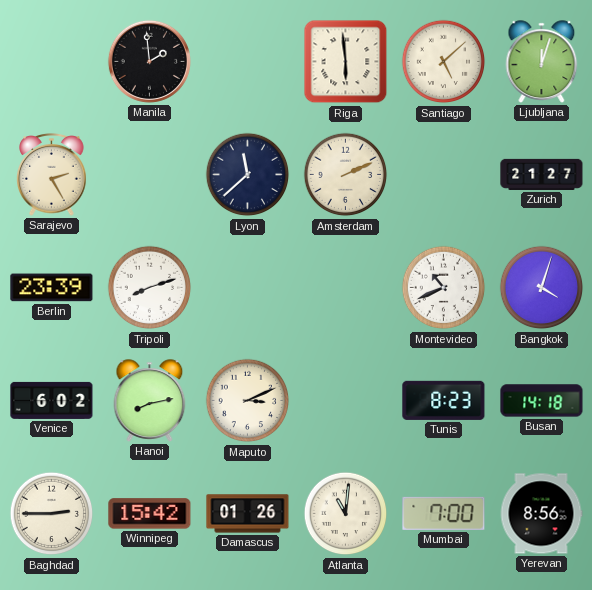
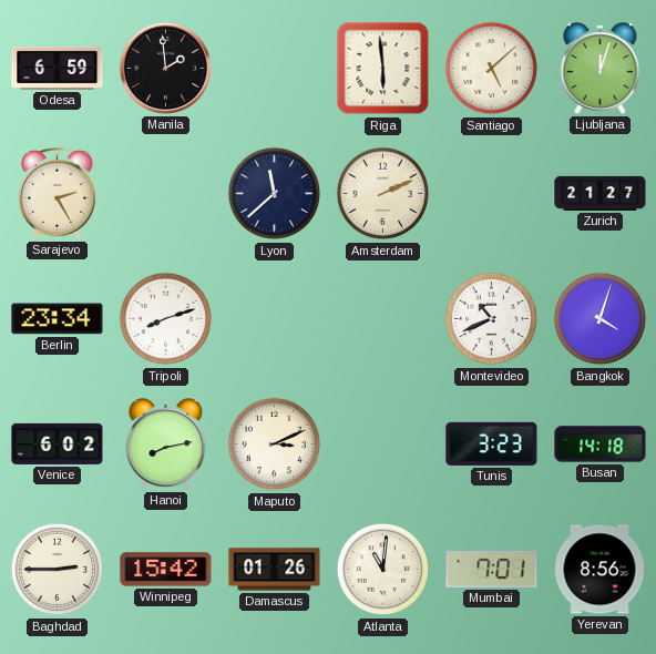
Odesa: none -> 6:59 (58, 68)
Berlin: 23:39 -> 23:34 (58, 319)
Tunis: 8:23 -> 3:23 (492, 443)
Mumbai: 7:00 -> 7:01 (492, 569)
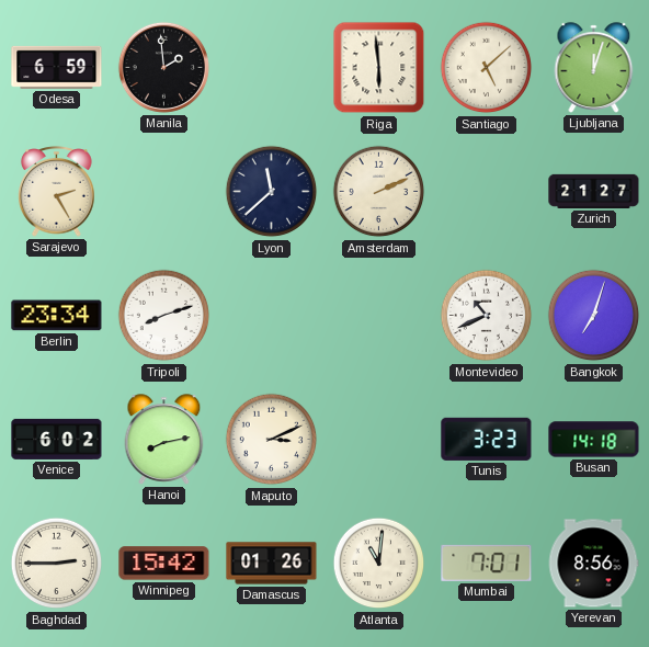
Bangkok: 4:03 -> 7:03 (594, 316)
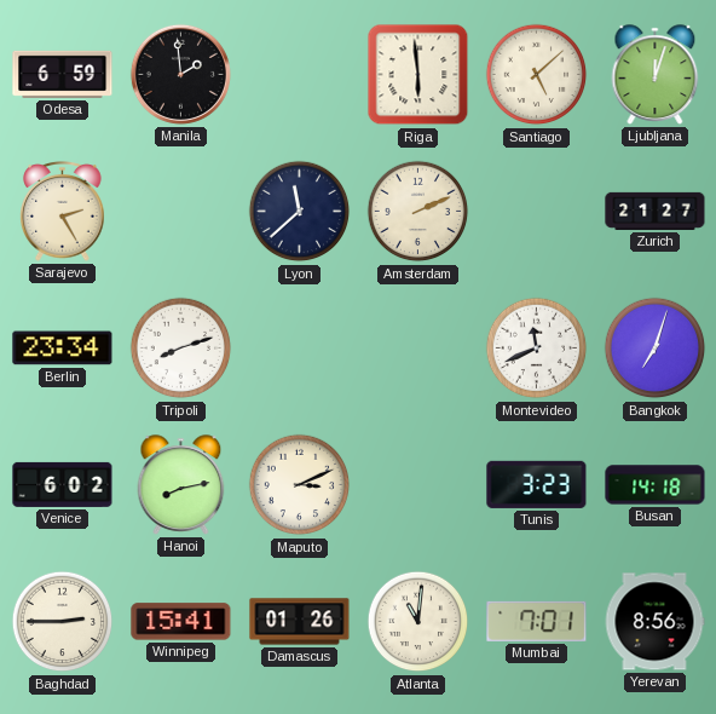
Montevideo: 10:41 -> 11:41 (537, 349)
Winnipeg: 15:42 -> 15:41 (181, 622)
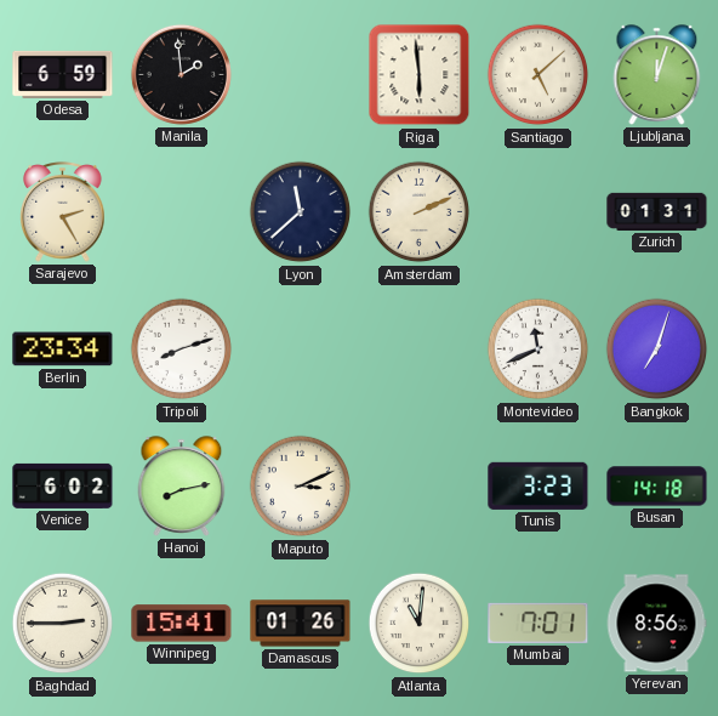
Zurich: 21:27 -> 01:31 (657, 211)
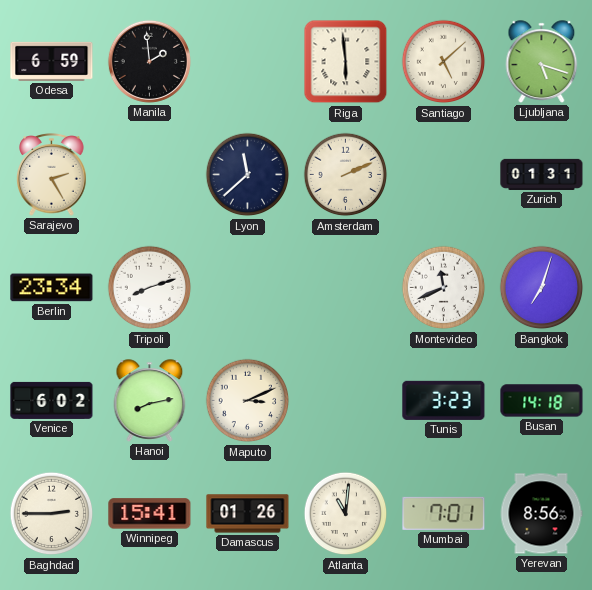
Ljubljana: 12:03 -> 5:18 (542, 62)
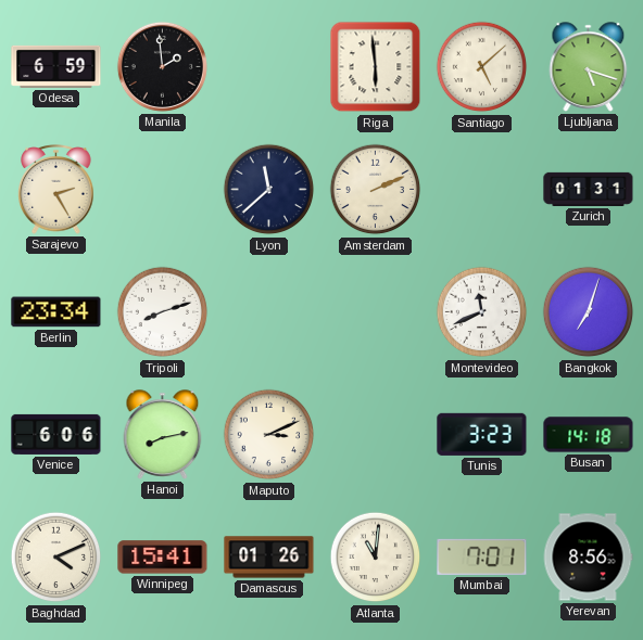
Venice: 6:02 -> 6:06 (56, 434)
Baghdad: 2:45 -> 4:11 (56, 558)
